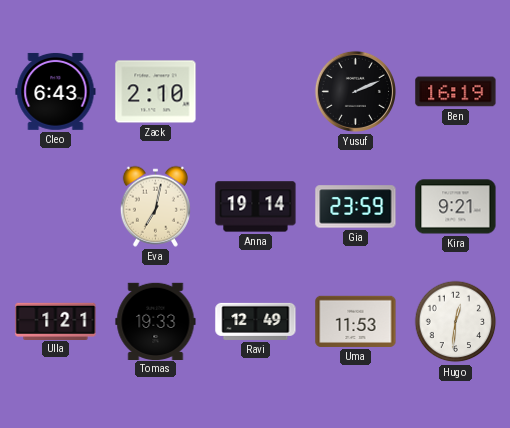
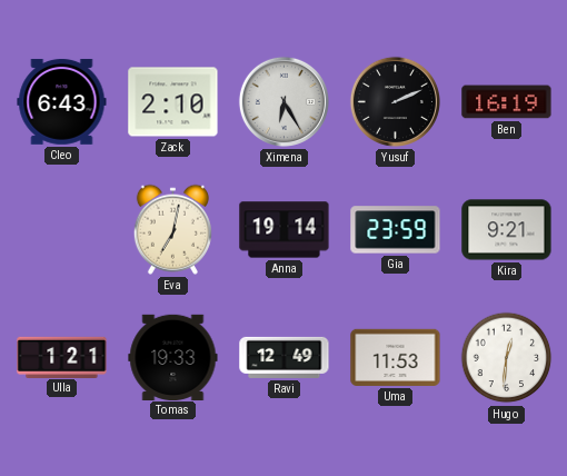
Ximena: none -> 6:25 (283, 101)
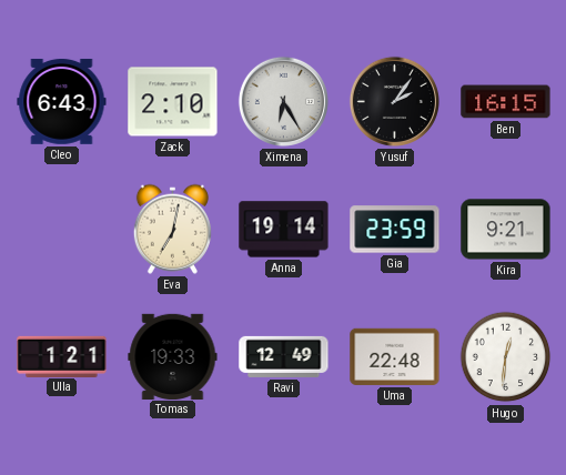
Yusuf: 2:11 -> 2:06 (394, 101)
Ben: 16:19 -> 16:15 (506, 102)
Uma: 11:53 -> 22:48 (395, 356)
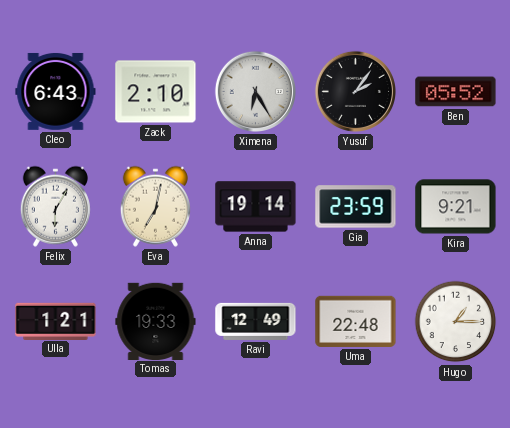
Ben: 16:15 -> 05:52 (456, 92)
Felix: none -> 6:05 (55, 206)
Hugo: 12:31 -> 1:15 (456, 322)
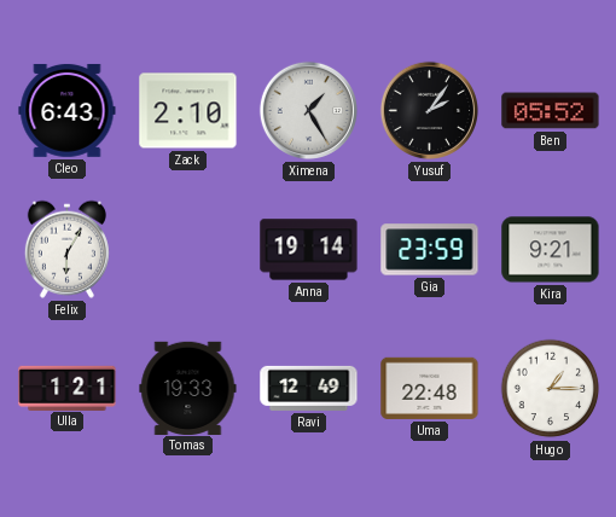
Ximena: 6:25 -> 1:25 (308, 110)
Eva: 7:02 -> none (155, 206)
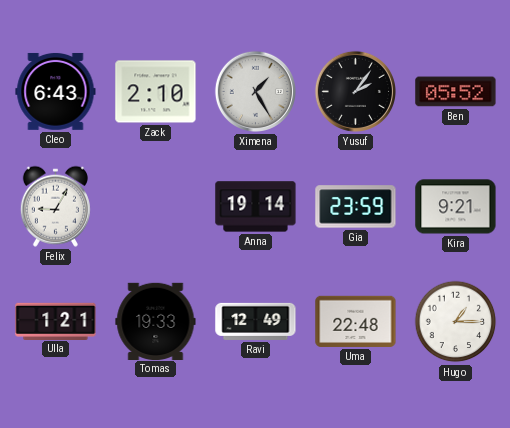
Felix: 6:05 -> 9:05 (55, 206)
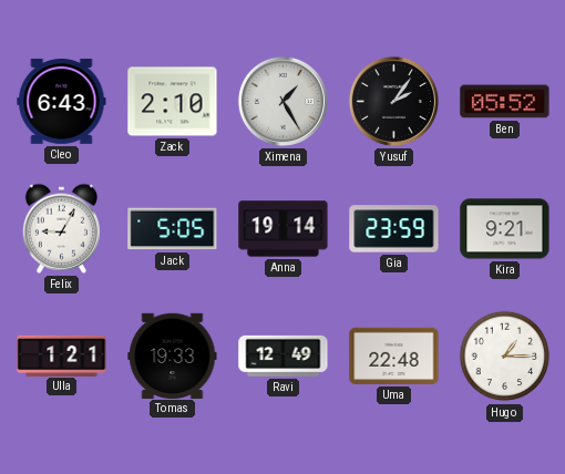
Jack: none -> 5:05 (173, 229)
